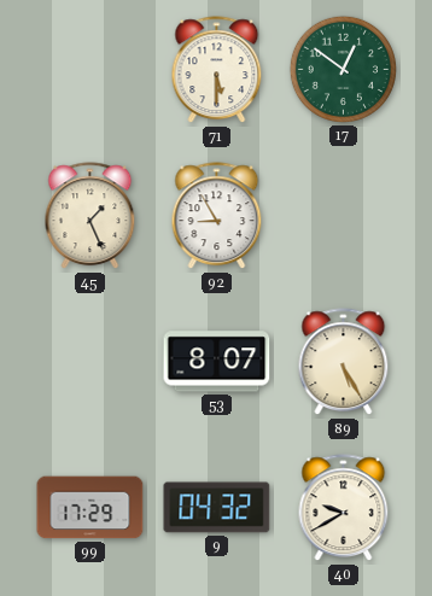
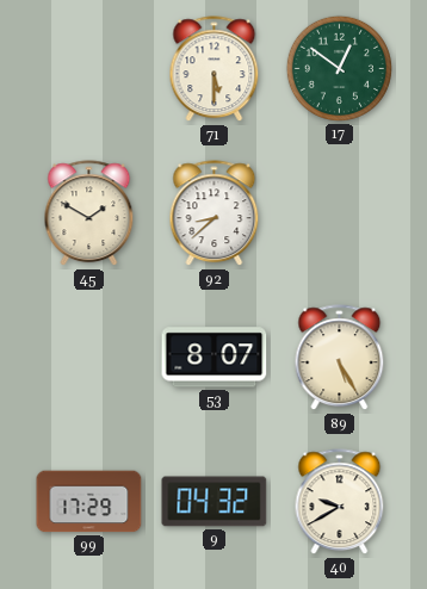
45: 1:26 -> 1:50 (89, 213)
92: 8:55 -> 8:38 (215, 213)
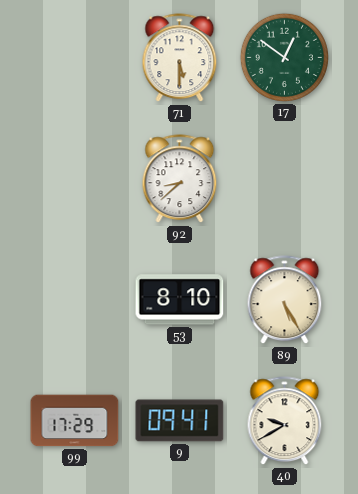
45: 1:50 -> none (89, 213)
53: 8:07 -> 8:10 (180, 300)
9: 04:32 -> 09:41 (180, 421)
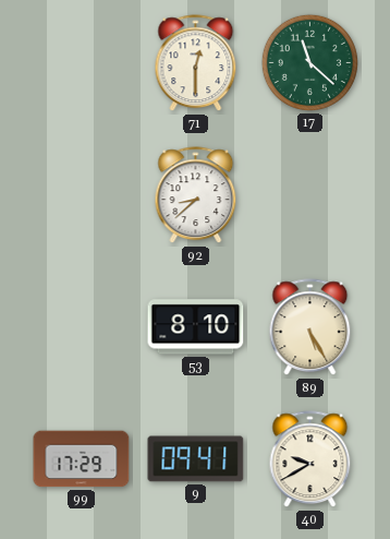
71: 5:30 -> 12:30 (196, 63)
17: 12:51 -> 11:22 (309, 62)
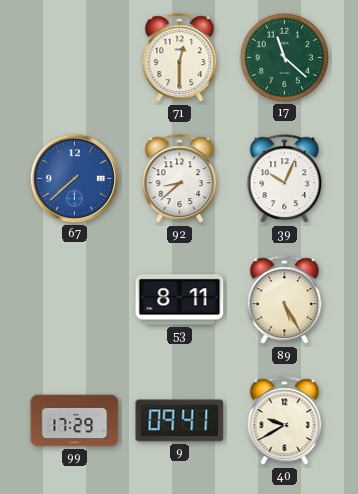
67: none -> 7:38 (74, 178)
39: none -> 10:04 (285, 179)
53: 8:10 -> 8:11 (180, 300)
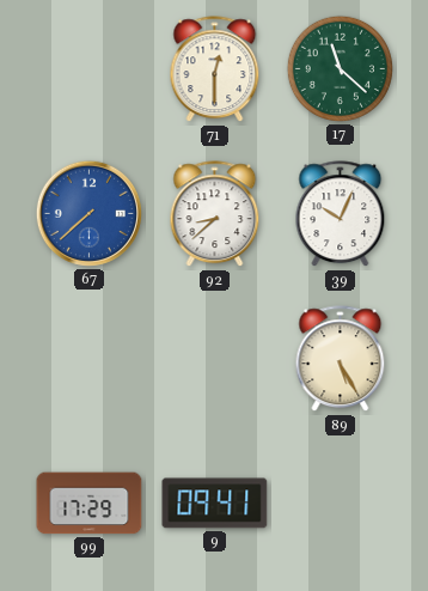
53: 8:11 -> none (180, 300)
40: 9:40 -> none (285, 421)
